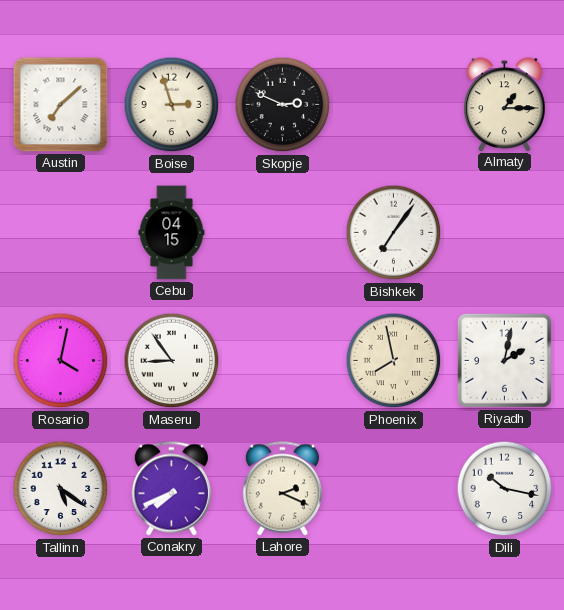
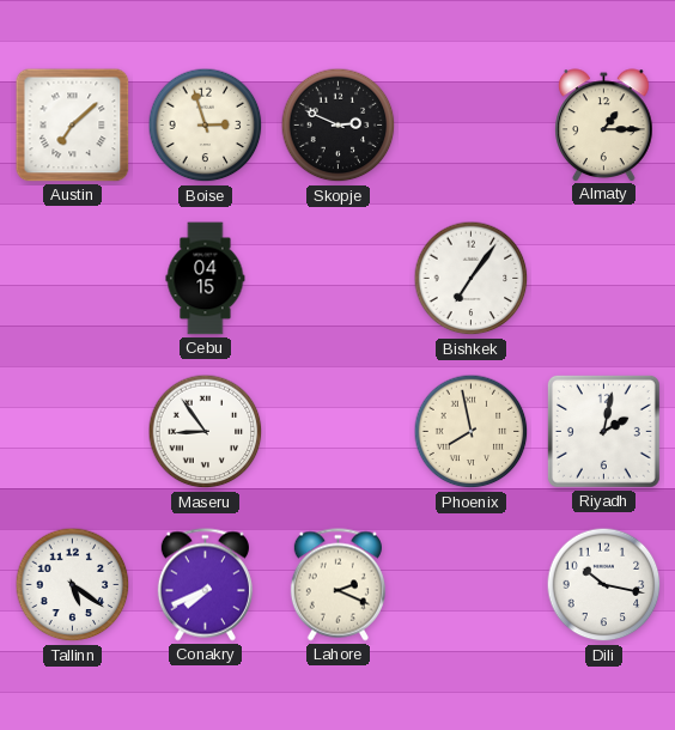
Rosario: 4:02 -> none (61, 361)
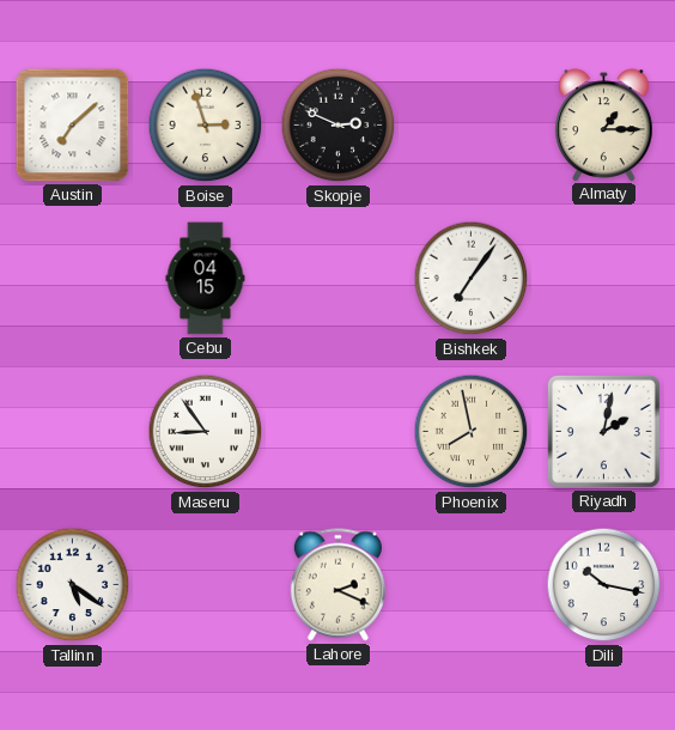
Conakry: 7:41 -> none (205, 585)
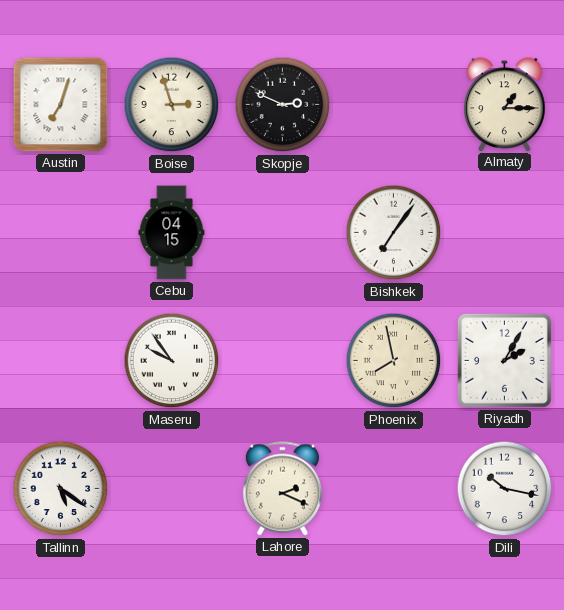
Austin: 7:08 -> 7:03 (61, 105)
Maseru: 8:54 -> 9:54 (172, 361)
Riyadh: 2:02 -> 2:05 (504, 360)
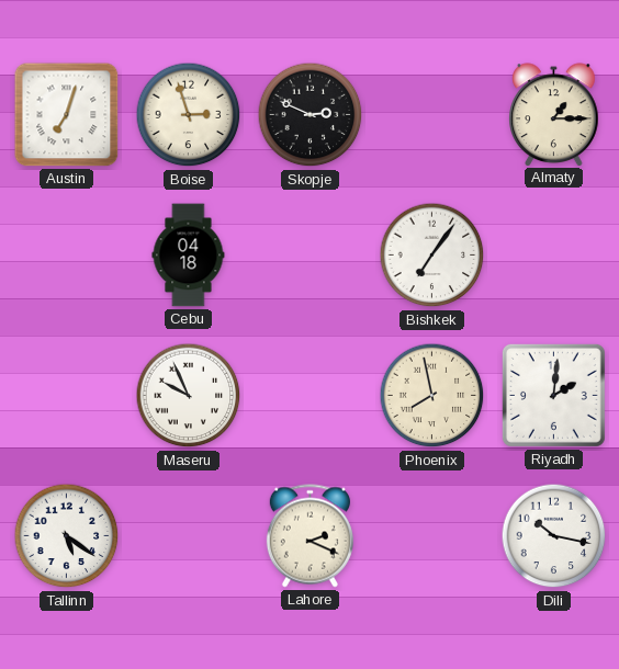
Cebu: 04:15 -> 04:18 (189, 256)
Maseru: 9:54 -> 9:56 (189, 396)
Riyadh: 2:05 -> 2:01 (553, 395)
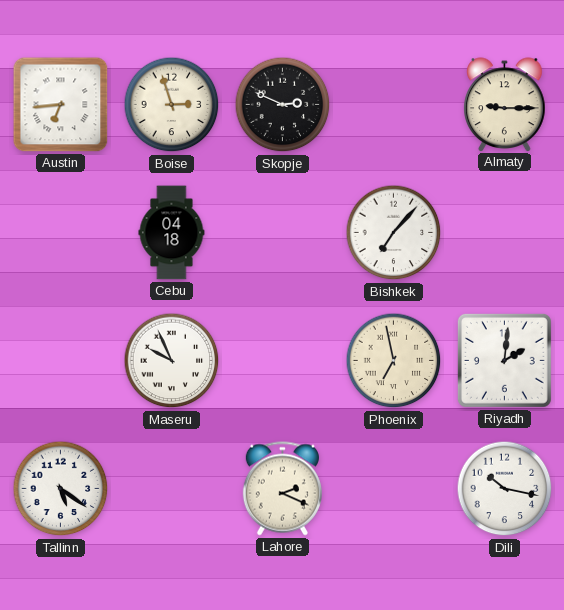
Austin: 7:03 -> 6:44 (61, 105)
Almaty: 1:15 -> 9:15 (505, 104)
Bishkek: 7:06 -> 7:07 (394, 233)
Phoenix: 7:58 -> 6:58 (394, 361)
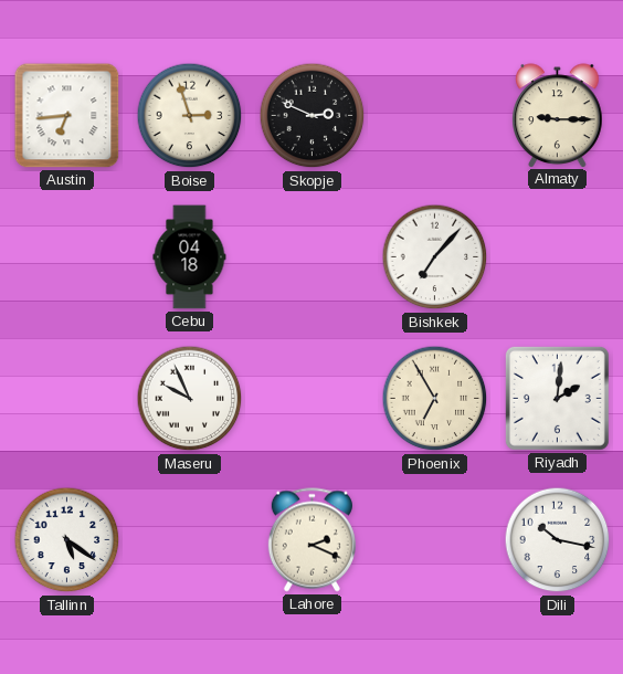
Phoenix: 6:58 -> 6:55 (435, 399)
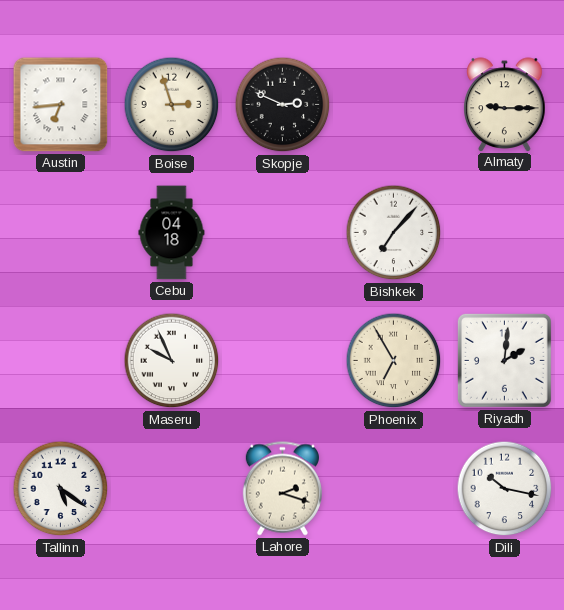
Lahore: 2:19 -> 2:18 (282, 489)
